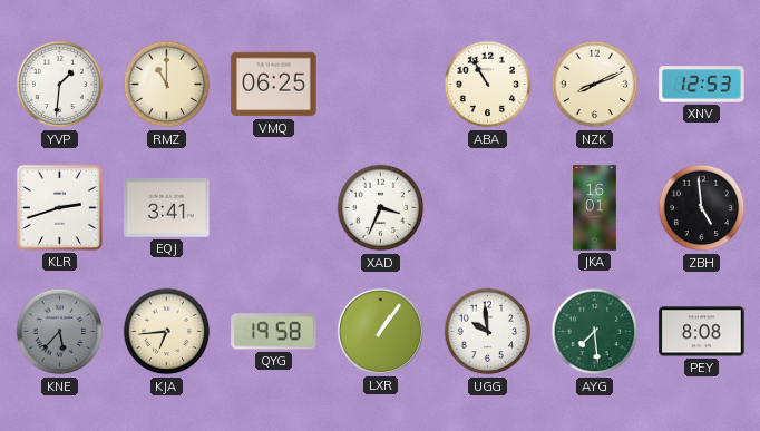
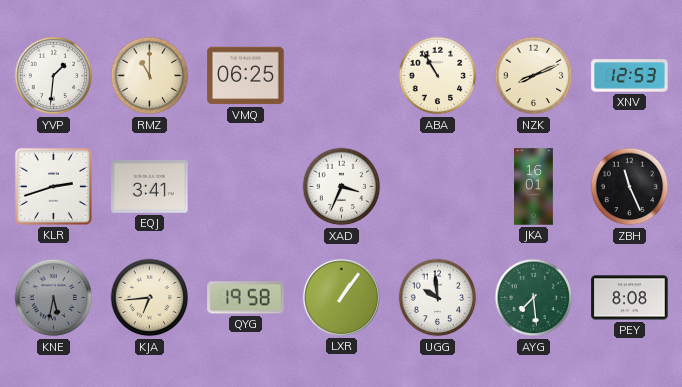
ZBH: 4:59 -> 11:26 (630, 187)
KNE: 5:37 -> 5:32 (54, 298)
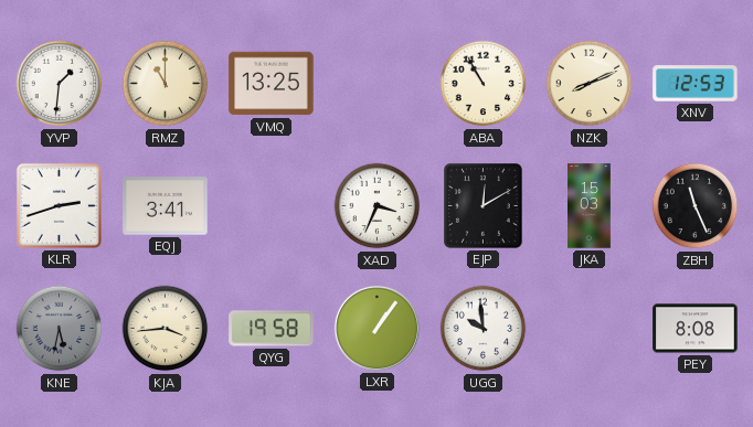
VMQ: 06:25 -> 13:25 (272, 84)
EJP: none -> 12:10 (484, 206)
JKA: 16:01 -> 15:03 (590, 206)
KJA: 6:44 -> 3:44 (166, 329)
AYG: 7:29 -> none (534, 298)
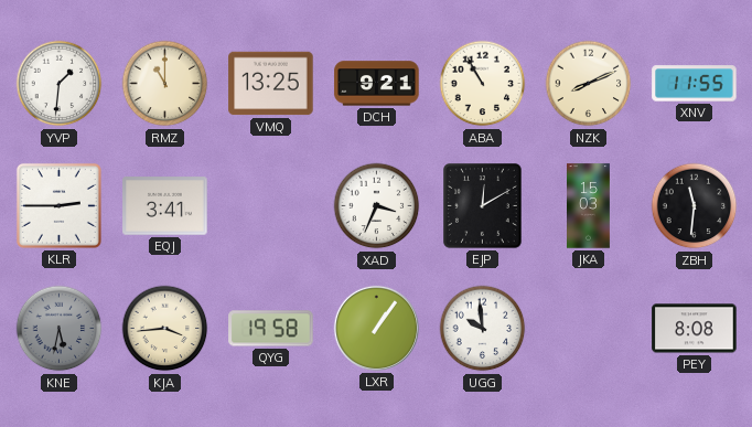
DCH: none -> 9:21 (377, 84)
XNV: 12:53 -> 11:55 (695, 84)
KLR: 2:42 -> 2:45 (58, 205)
ZBH: 11:26 -> 11:31 (695, 206)
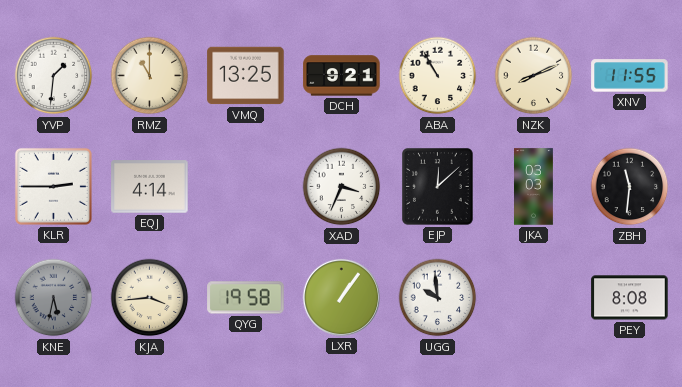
EQJ: 3:41 -> 4:14 (150, 187)
EJP: 12:10 -> 12:08 (438, 187)
JKA: 15:03 -> 03:03 (534, 187)
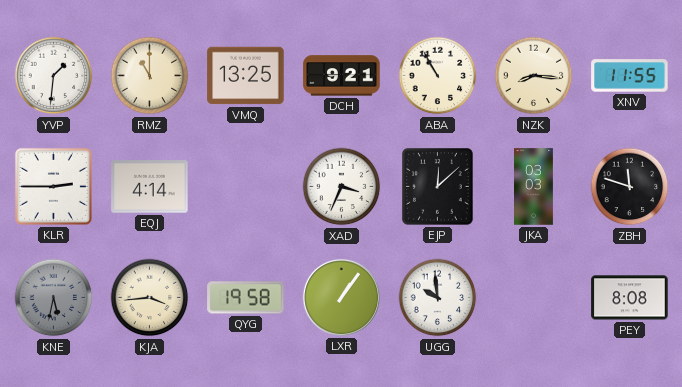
NZK: 8:11 -> 8:16 (534, 76)
ZBH: 11:31 -> 11:48 (630, 187)
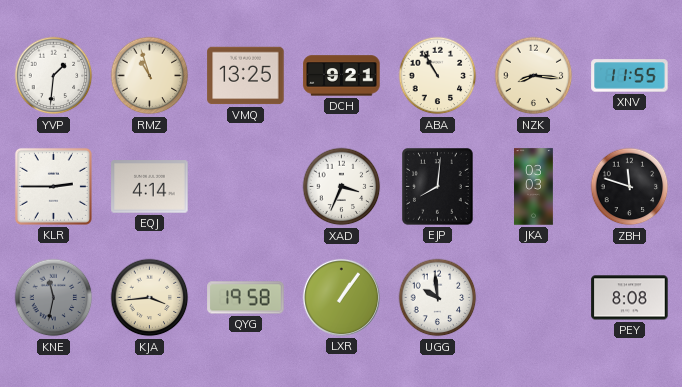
RMZ: 11:00 -> 10:57 (150, 76)
EJP: 12:08 -> 8:01 (438, 187)
KNE: 5:32 -> 11:32 (54, 298)
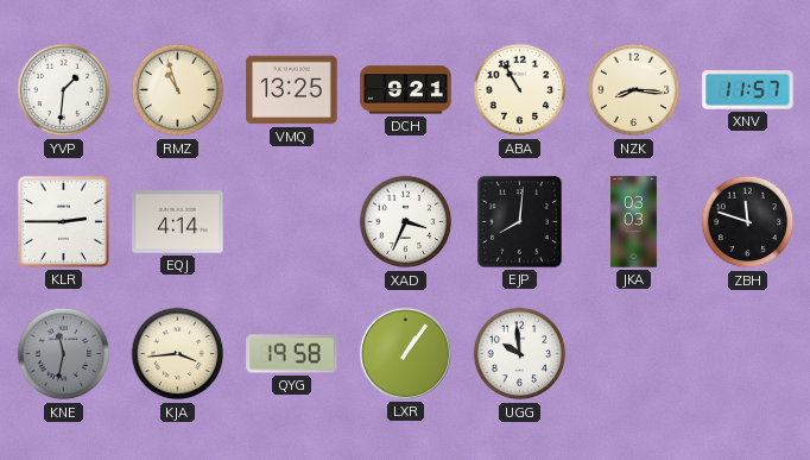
XNV: 11:55 -> 11:57 (748, 90)
PEY: 8:08 -> none (630, 298)
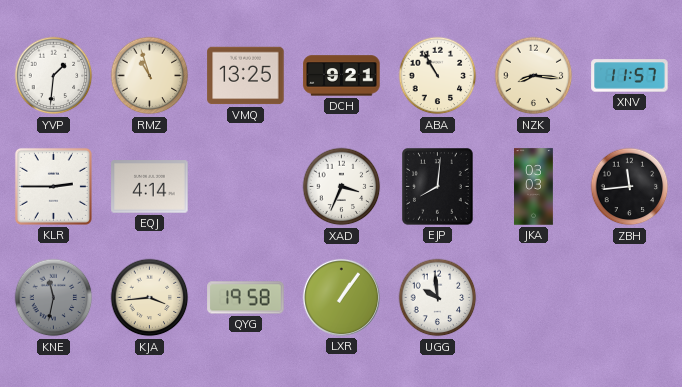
ZBH: 11:48 -> 11:44 (630, 187)
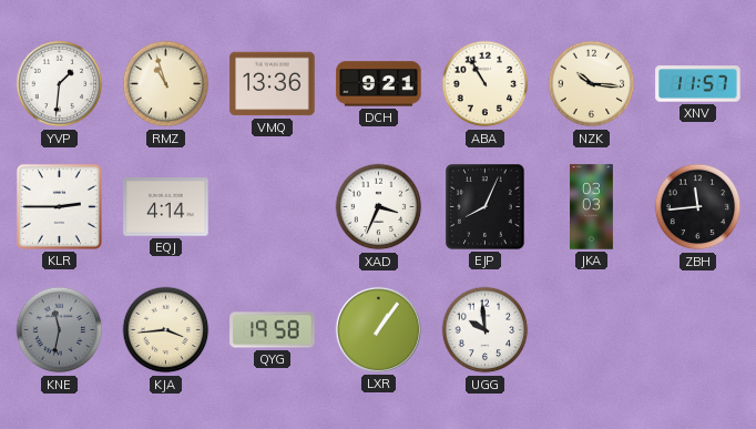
VMQ: 13:25 -> 13:36 (273, 84)
NZK: 8:16 -> 10:16 (592, 84)
EJP: 8:01 -> 8:04 (486, 207)
